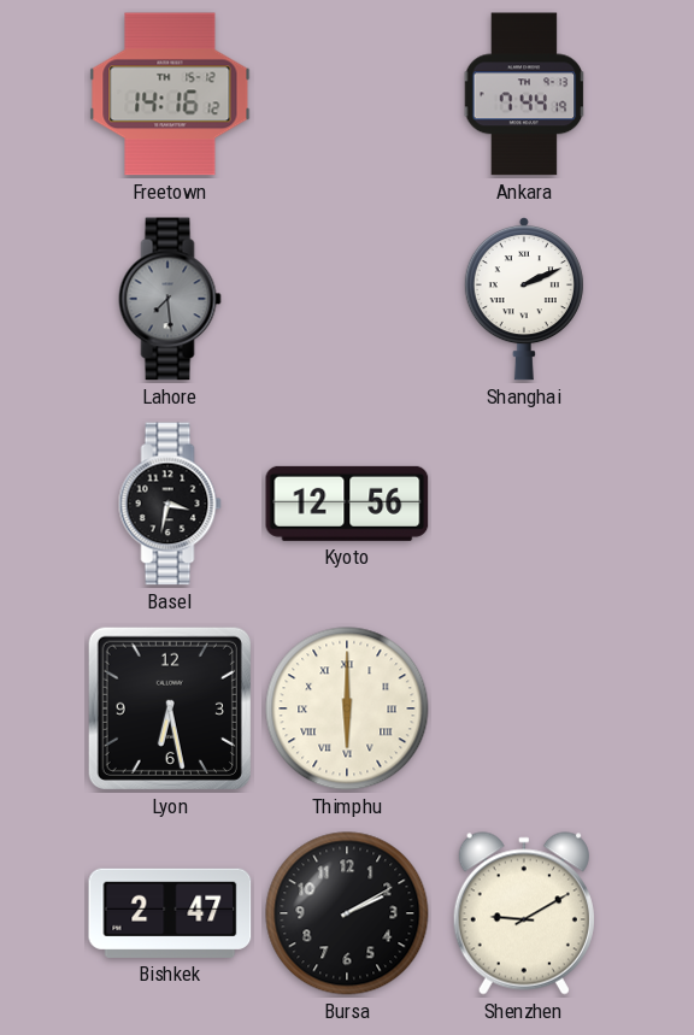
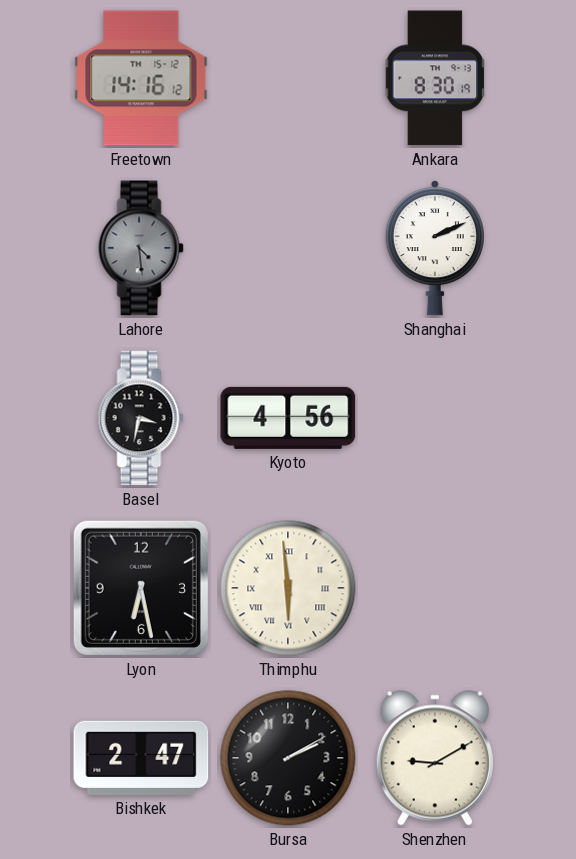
Ankara: 7:44 -> 8:30 (435, 78)
Lahore: 7:29 -> 4:29 (141, 248)
Kyoto: 12:56 -> 4:56 (288, 418)
Thimphu: 6:00 -> 5:59 (288, 588)
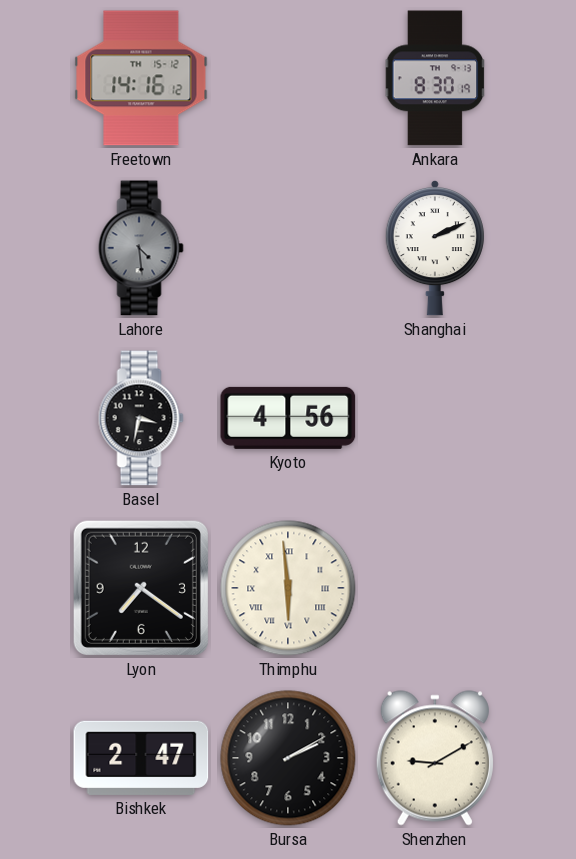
Lyon: 6:28 -> 7:21 (141, 588)
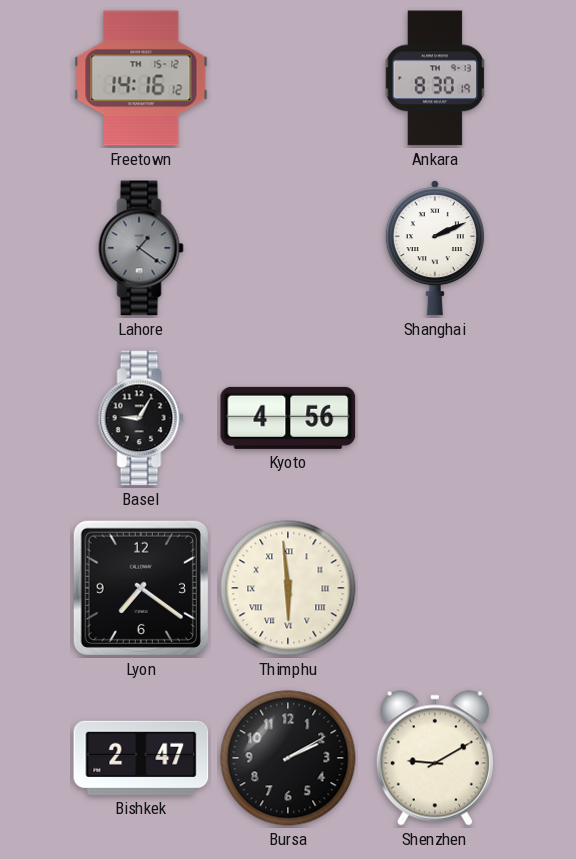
Lahore: 4:29 -> 1:21 (141, 248)
Basel: 3:32 -> 9:05 (141, 418)
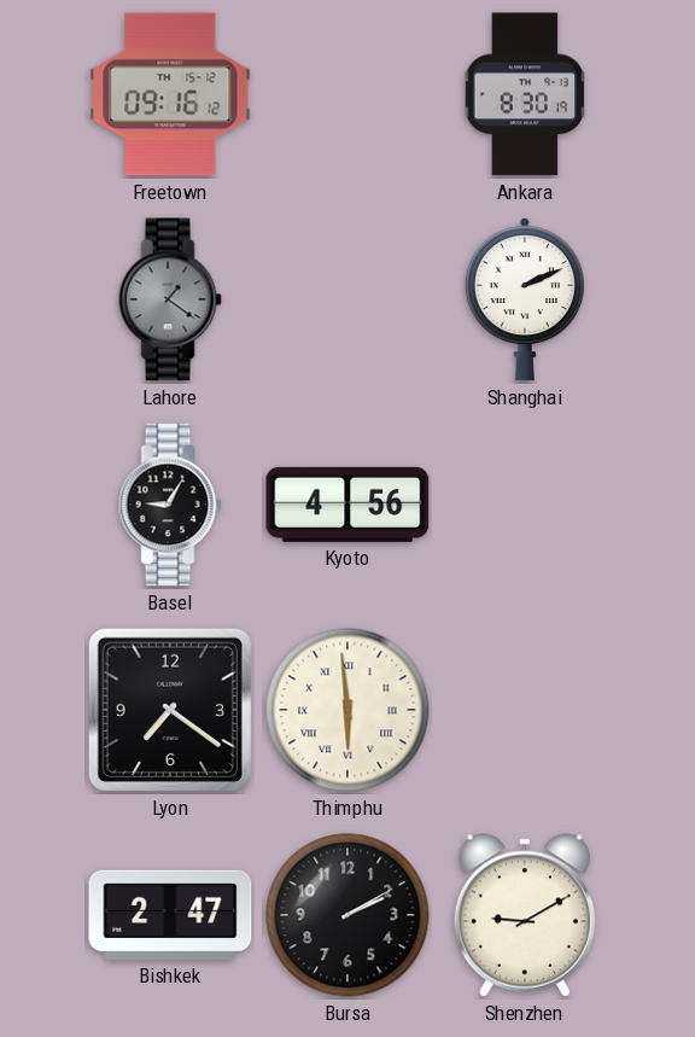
Freetown: 14:16 -> 09:16 (170, 94)
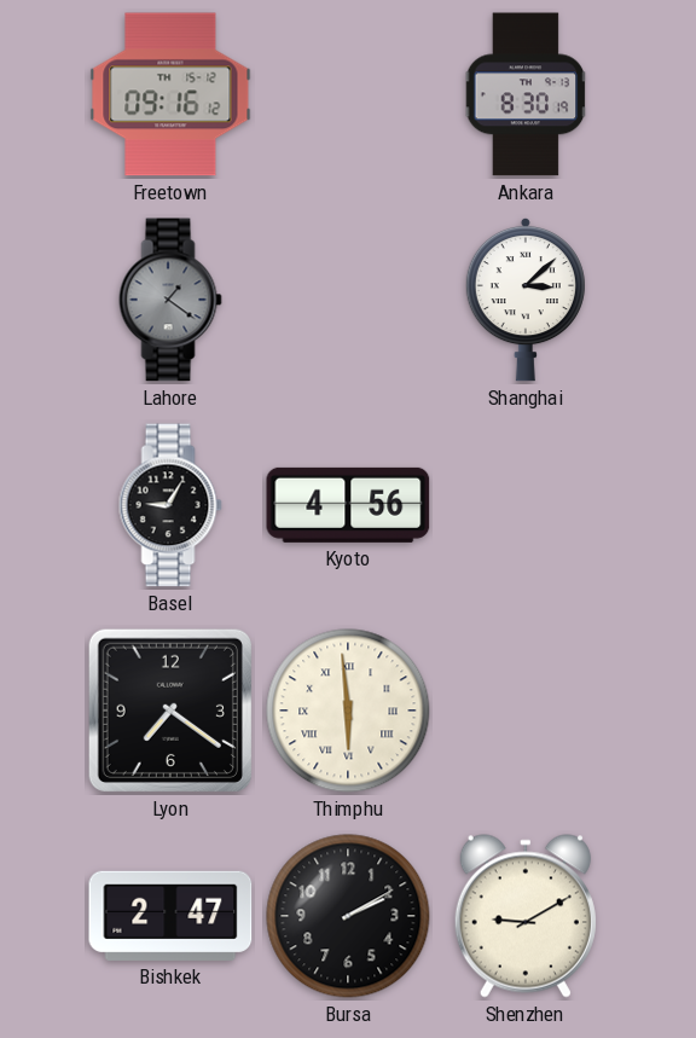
Shanghai: 2:11 -> 3:08 (526, 300)
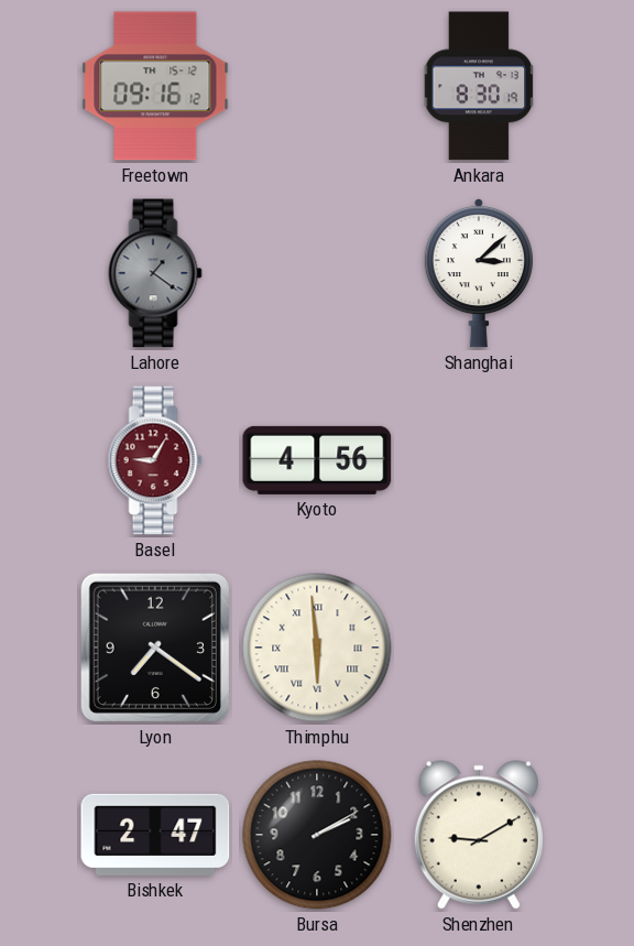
Basel dial: black -> burgundy (155, 460)
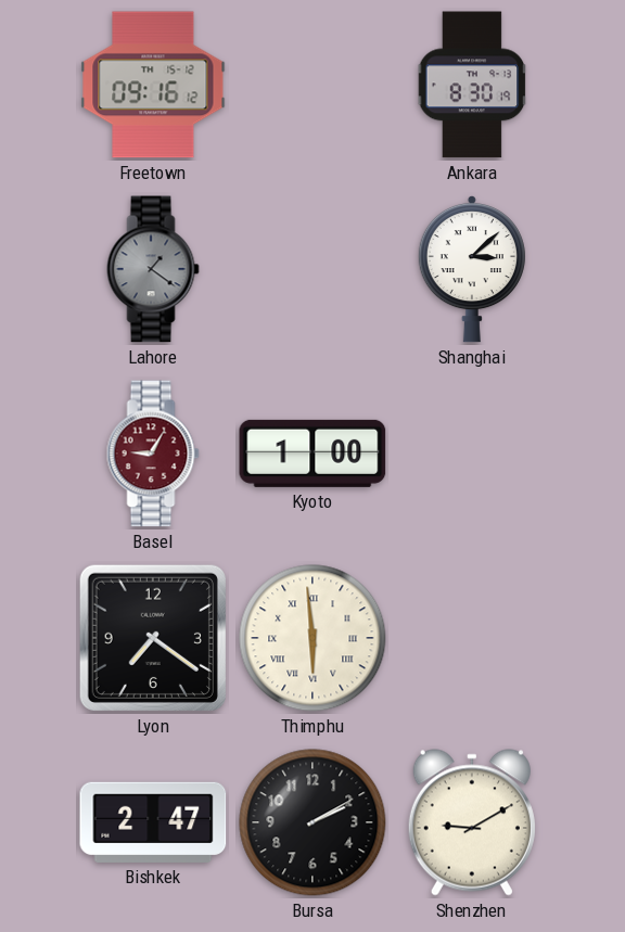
Kyoto: 4:56 -> 1:00 (312, 454)
